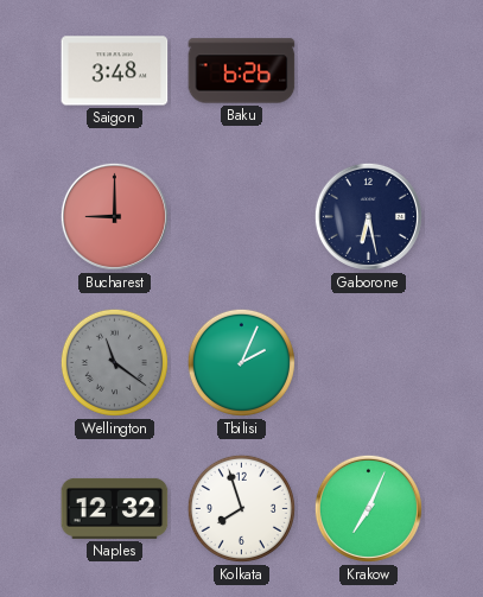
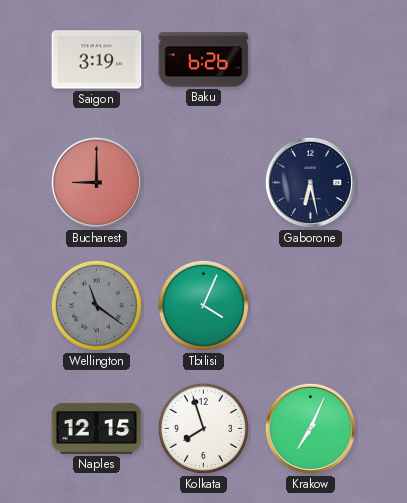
Saigon: 3:48 -> 3:19 (97, 60)
Tbilisi: 2:04 -> 4:04 (203, 305)
Naples: 12:32 -> 12:15 (97, 428)
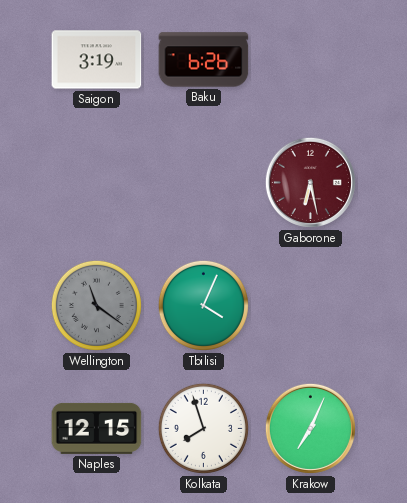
Bucharest: 9:00 -> none (96, 182)
Gaborone dial: navy -> burgundy (310, 182)
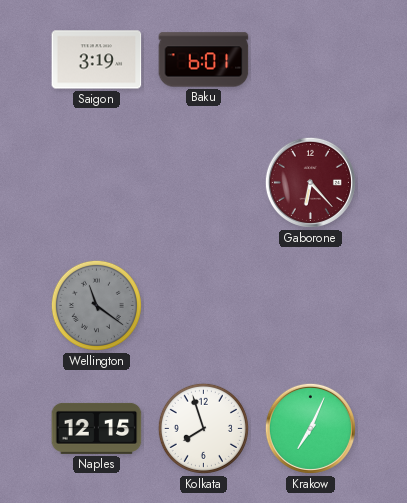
Baku: 6:26 -> 6:01 (204, 60)
Gaborone: 6:28 -> 6:23 (310, 182)
Tbilisi: 4:04 -> none (203, 305)
